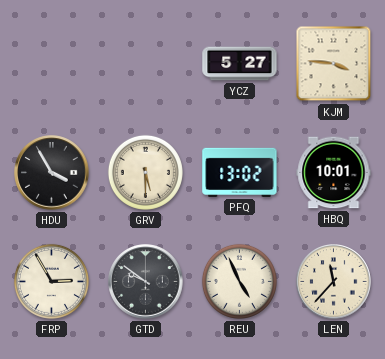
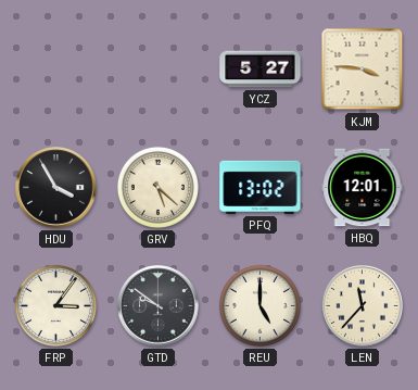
GRV: 5:30 -> 5:22 (157, 187)
HBQ: 10:01 -> 12:01 (363, 188)
FRP: 2:55 -> 3:06 (55, 305)
REU: 4:56 -> 5:00 (259, 305)
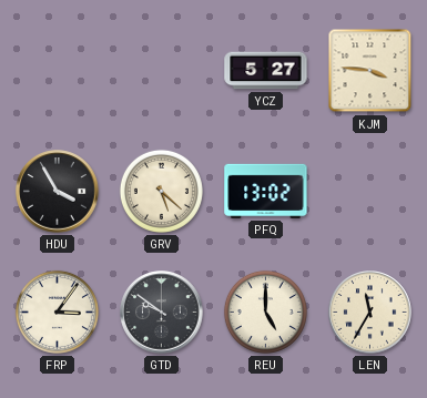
HBQ: 12:01 -> none (363, 188)
LEN: 11:37 -> 11:35 (370, 313)
